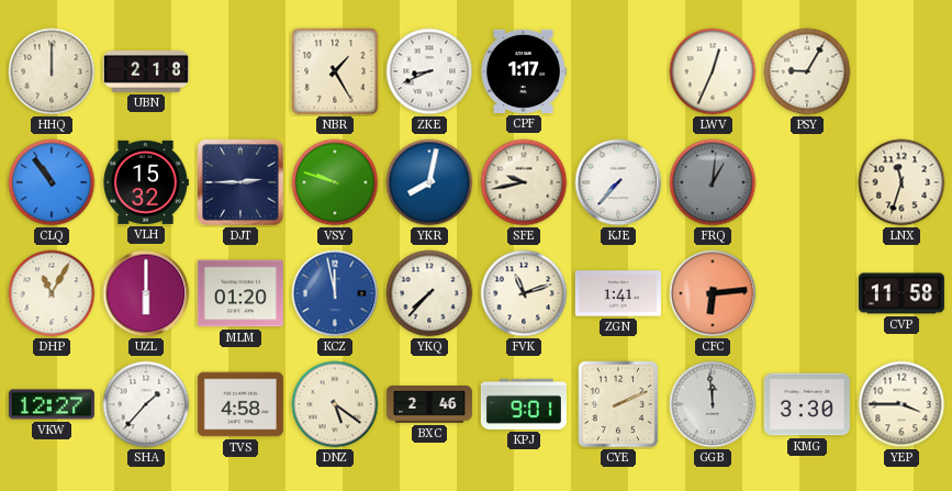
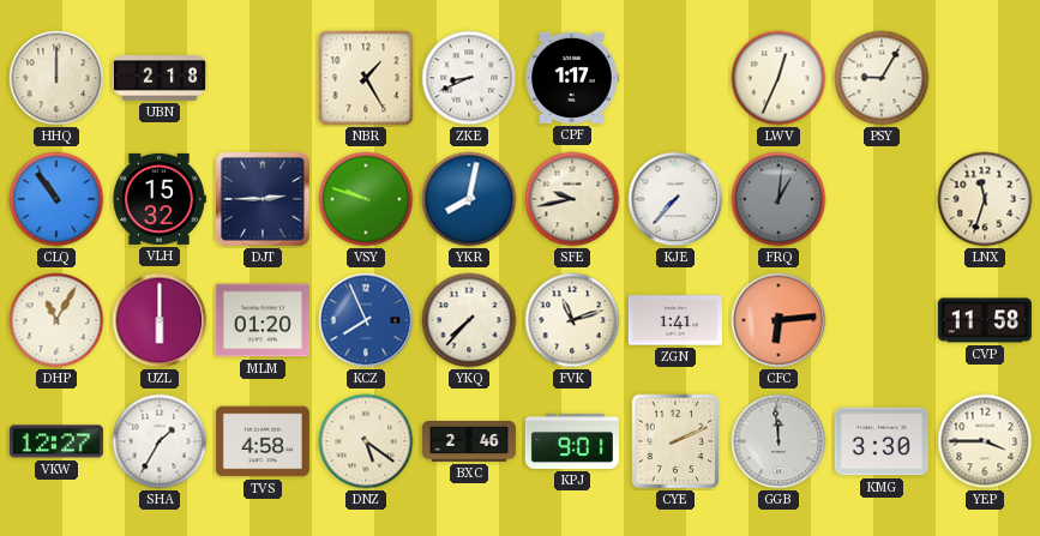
KCZ: 11:58 -> 7:56 (366, 320)
SHA: 1:37 -> 1:35 (160, 441)
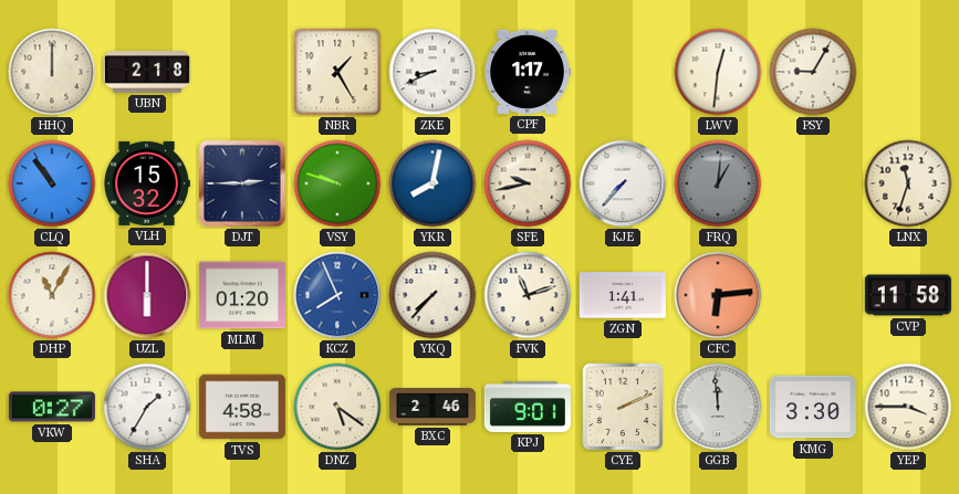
LWV: 12:34 -> 12:31 (718, 72)
VKW: 12:27 -> 0:27 (52, 407)
